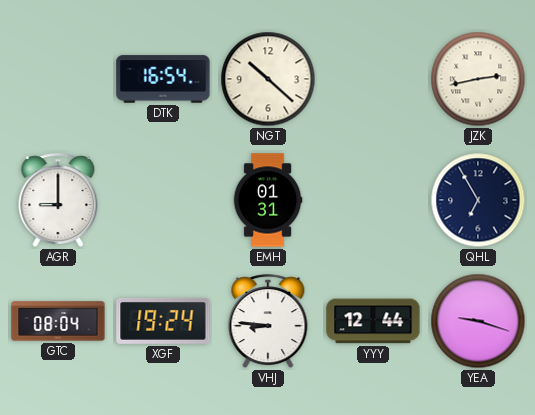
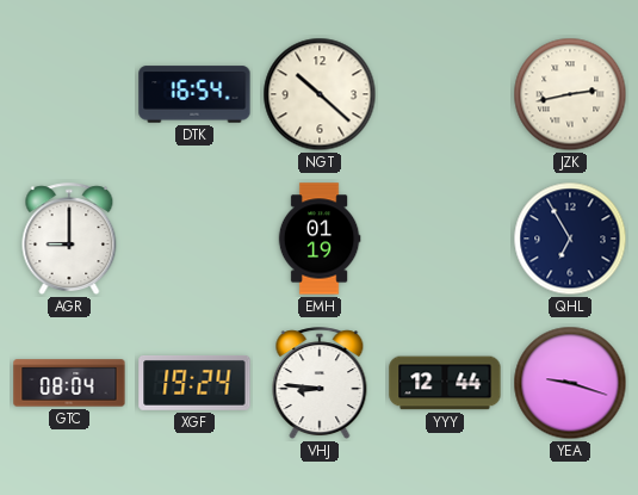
EMH: 01:31 -> 01:19 (320, 239)
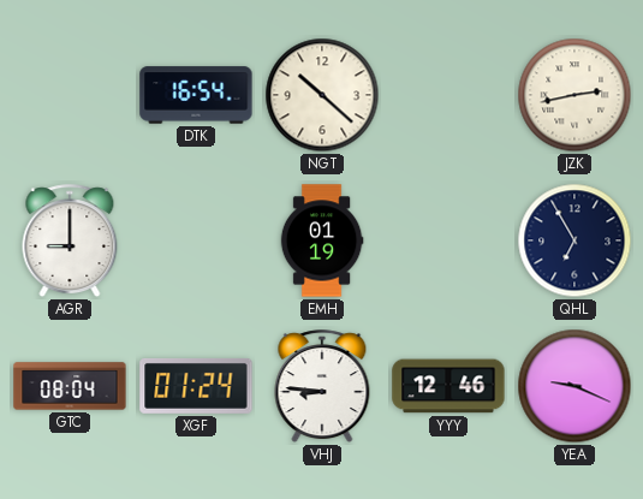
XGF: 19:24 -> 01:24 (196, 386)
YYY: 12:44 -> 12:46 (448, 386)
YEA: 9:18 -> 9:19 (574, 386)
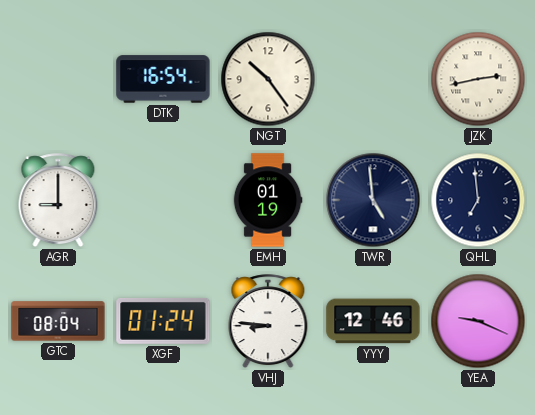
NGT: 10:22 -> 10:24 (268, 79)
TWR: none -> 4:59 (373, 200)
QHL: 6:55 -> 6:59 (478, 200)
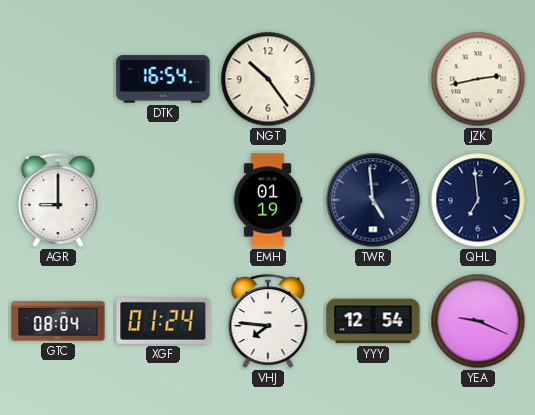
VHJ: 8:46 -> 7:46 (268, 322)
YYY: 12:46 -> 12:54 (373, 321)
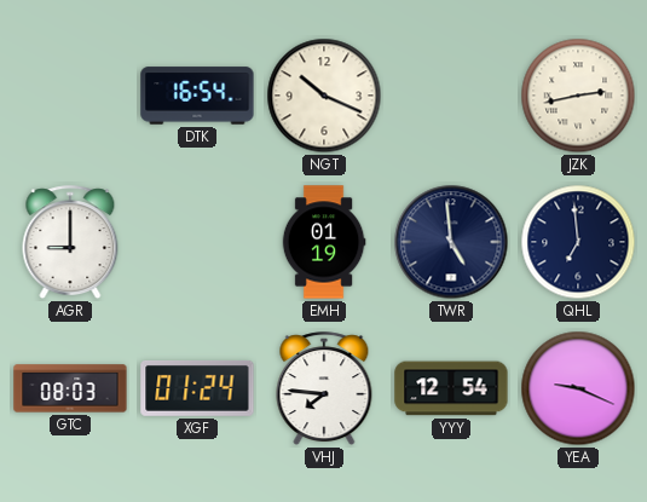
NGT: 10:24 -> 10:19 (324, 96)
GTC: 08:04 -> 08:03 (70, 388)
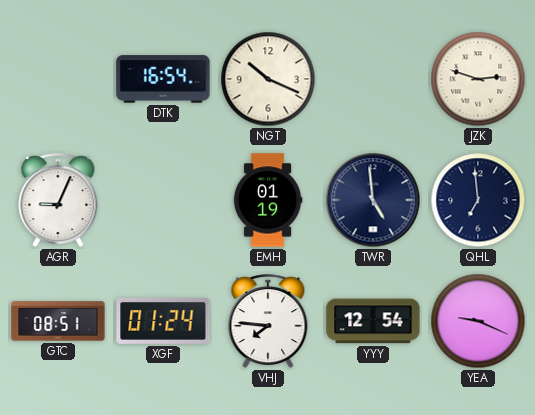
JZK: 2:43 -> 2:48 (478, 79)
AGR: 9:00 -> 9:04 (58, 201)
GTC: 08:03 -> 08:51 (58, 321)
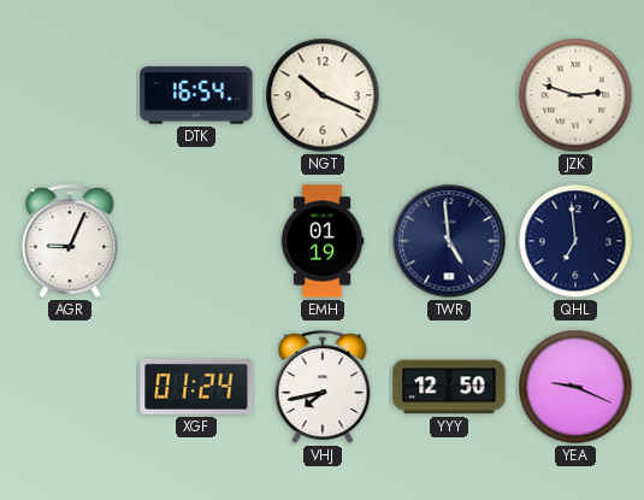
GTC: 08:51 -> none (58, 321)
VHJ: 7:46 -> 7:43 (323, 388)
YYY: 12:54 -> 12:50 (449, 387)
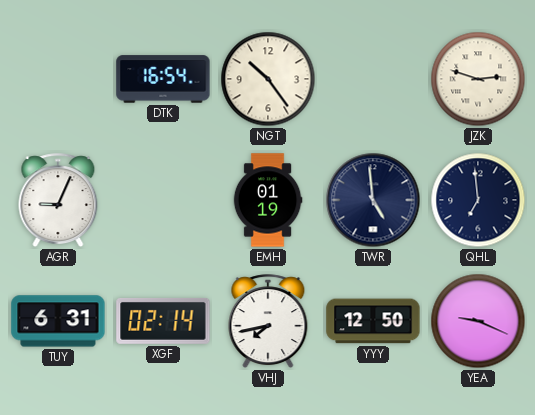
NGT: 10:19 -> 10:24 (268, 79)
TUY: none -> 6:31 (58, 321)
XGF: 01:24 -> 02:14 (163, 321)
